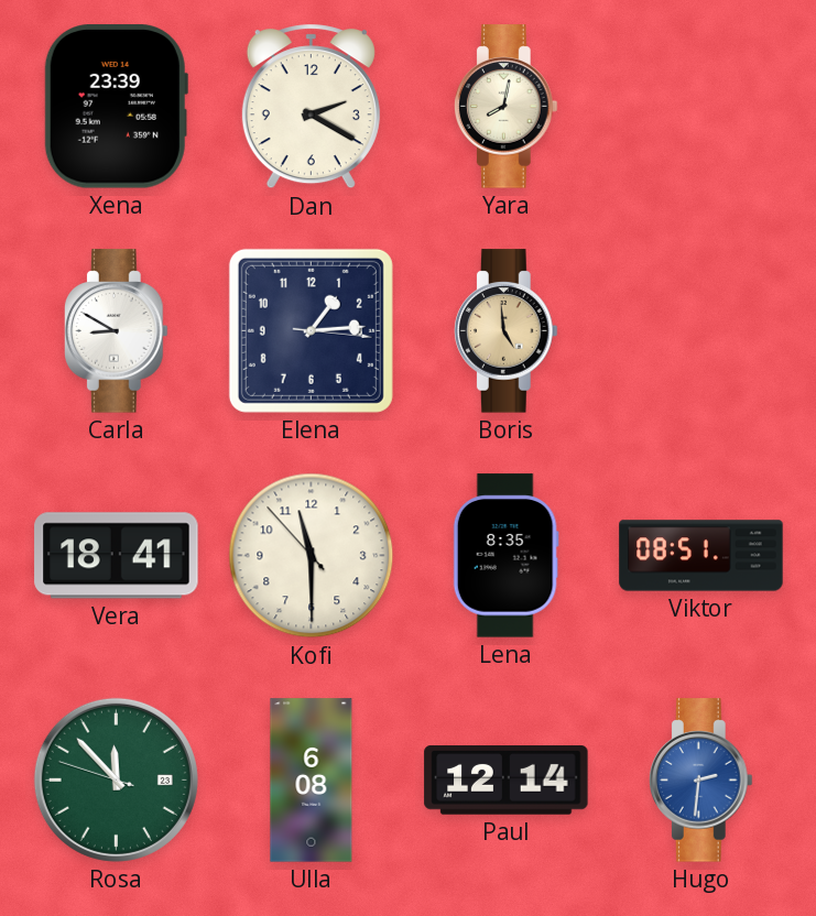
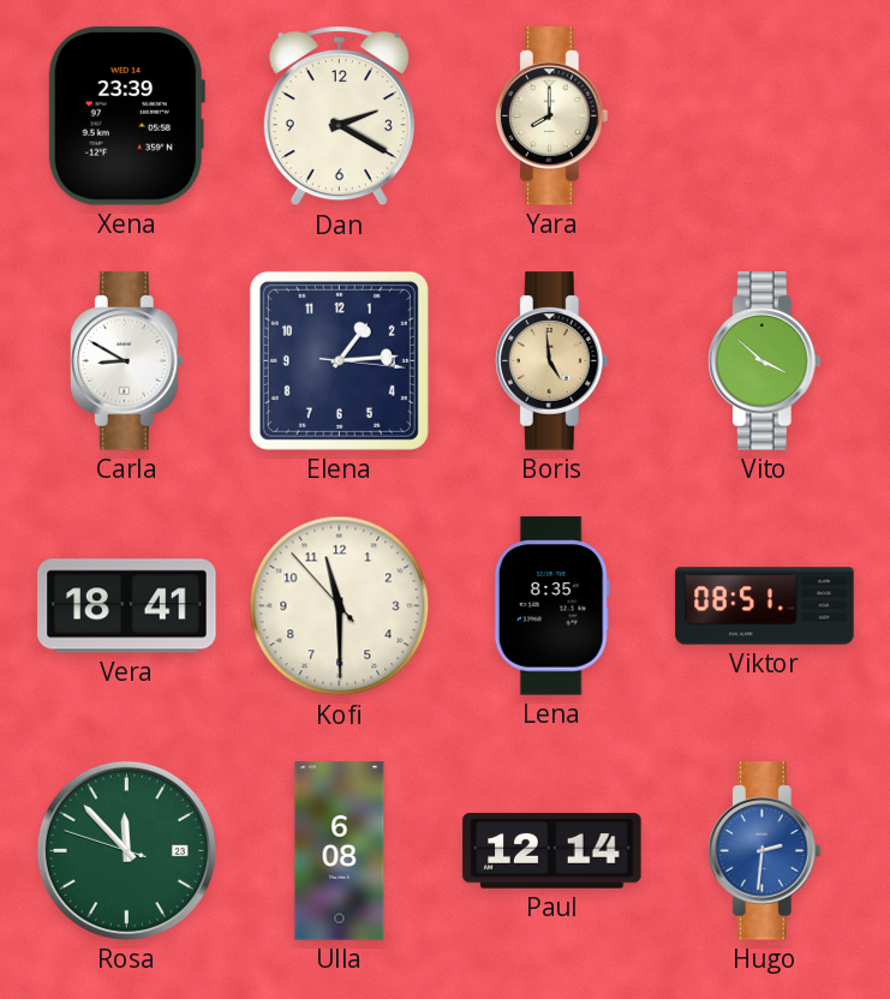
Yara: 8:02 -> 8:00 (551, 116)
Vito: none -> 3:52 (764, 361)
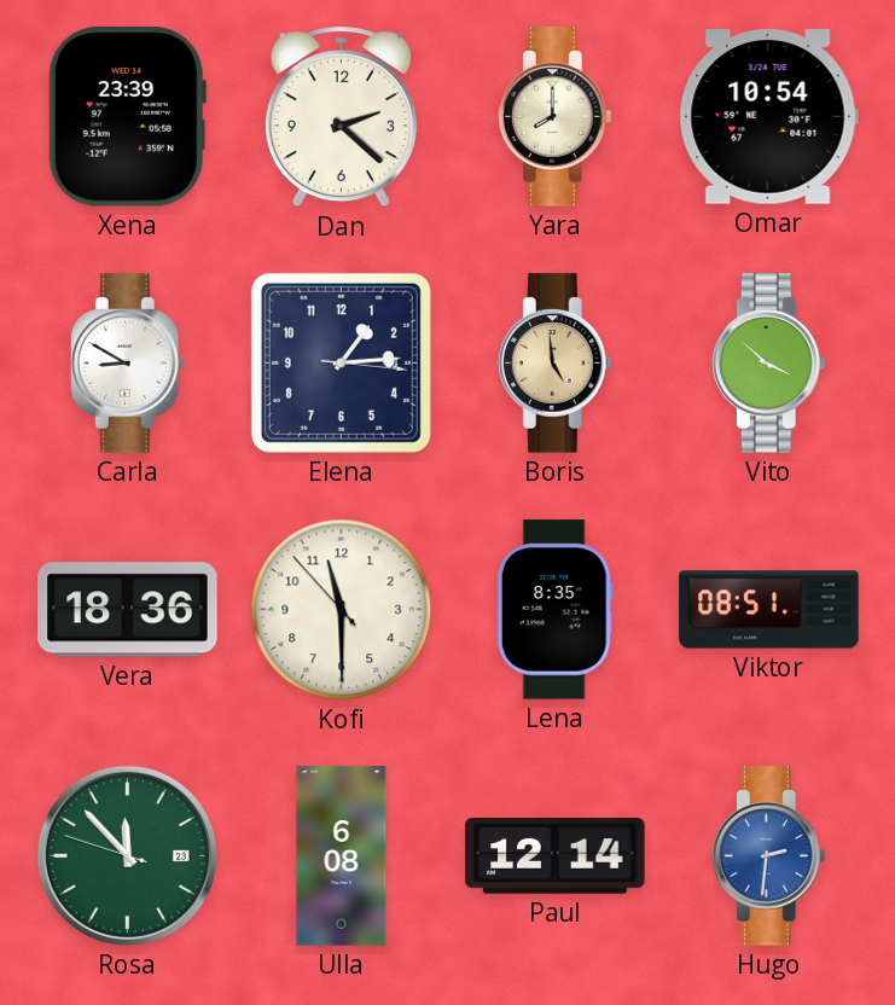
Dan: 2:20 -> 2:22 (341, 117)
Omar: none -> 10:54 (768, 117)
Vera: 18:41 -> 18:36 (128, 610)
